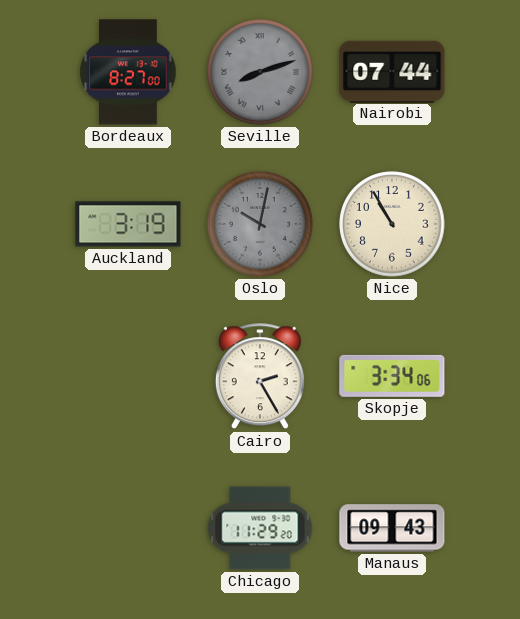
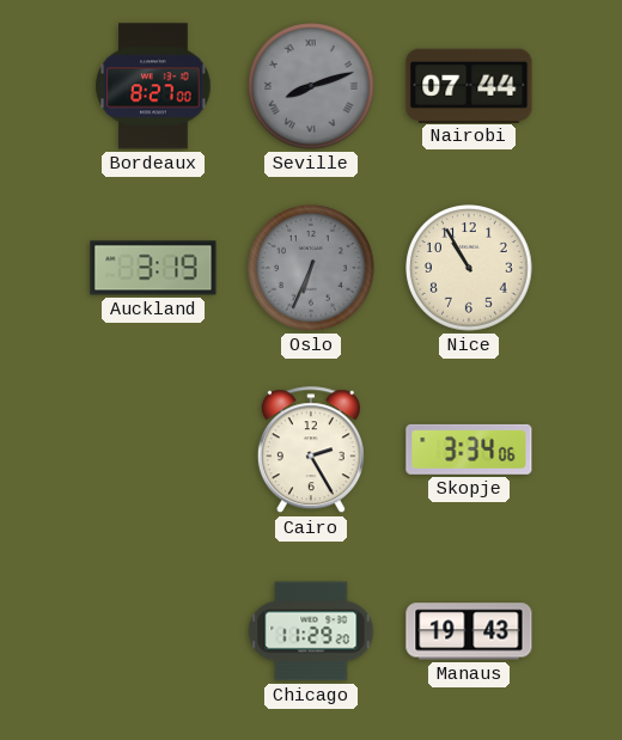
Oslo: 10:02 -> 6:34 (311, 268)
Manaus: 09:43 -> 19:43 (469, 631)
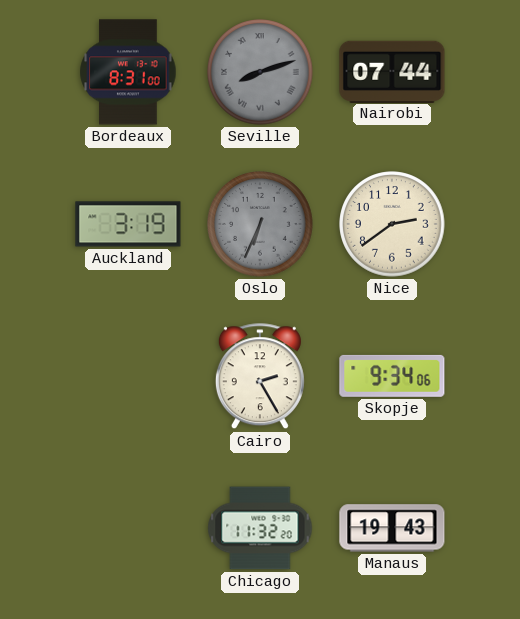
Bordeaux: 8:27 -> 8:31 (128, 72)
Nice: 10:55 -> 2:39 (392, 224)
Skopje: 3:34 -> 9:34 (392, 376)
Chicago: 11:29 -> 11:32 (260, 528)
